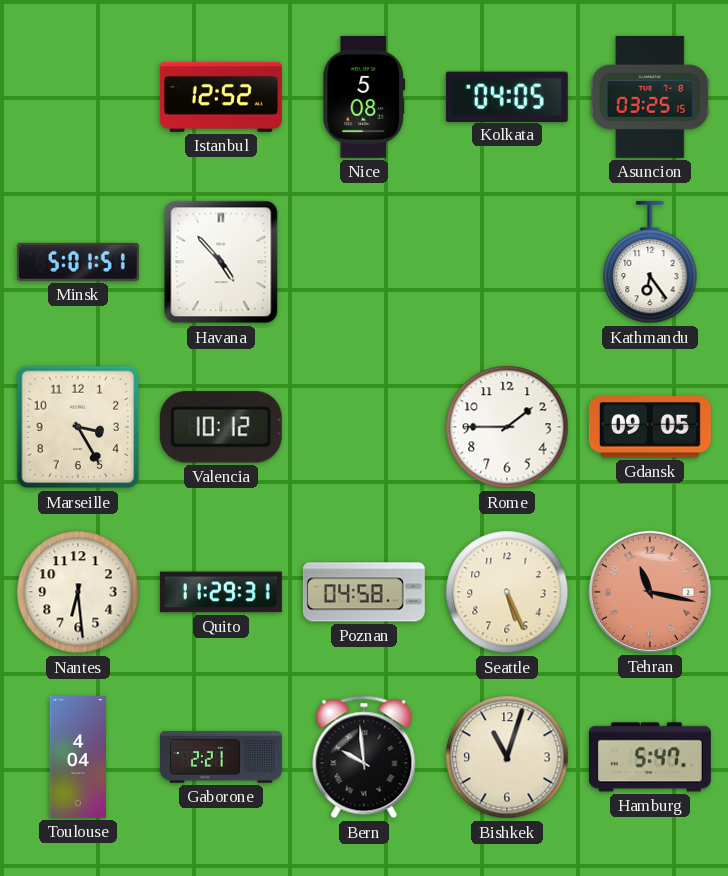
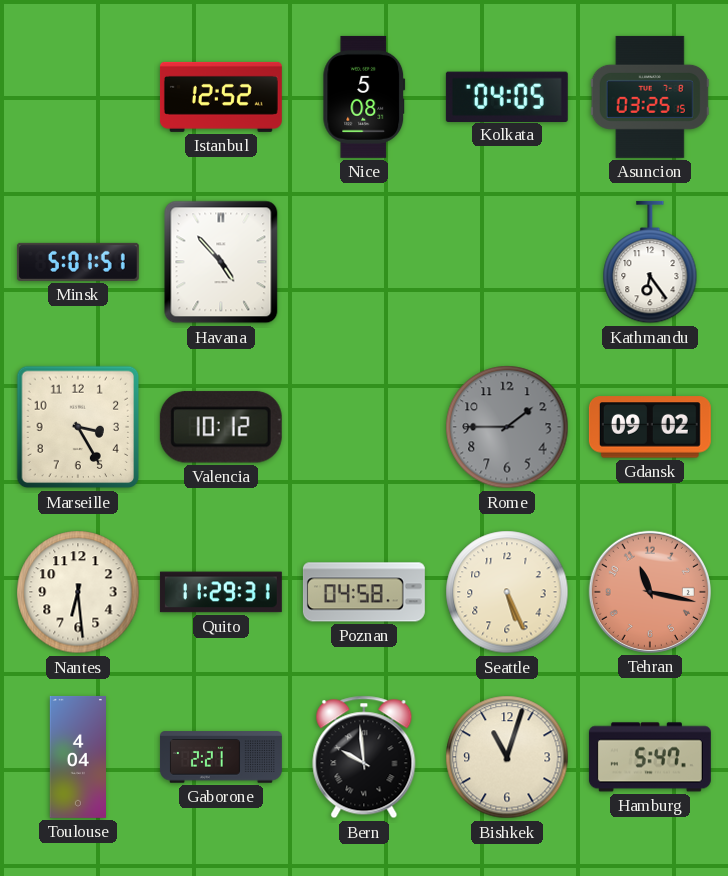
Rome dial: white -> grey (507, 427)
Gdansk: 09:05 -> 09:02 (650, 427)
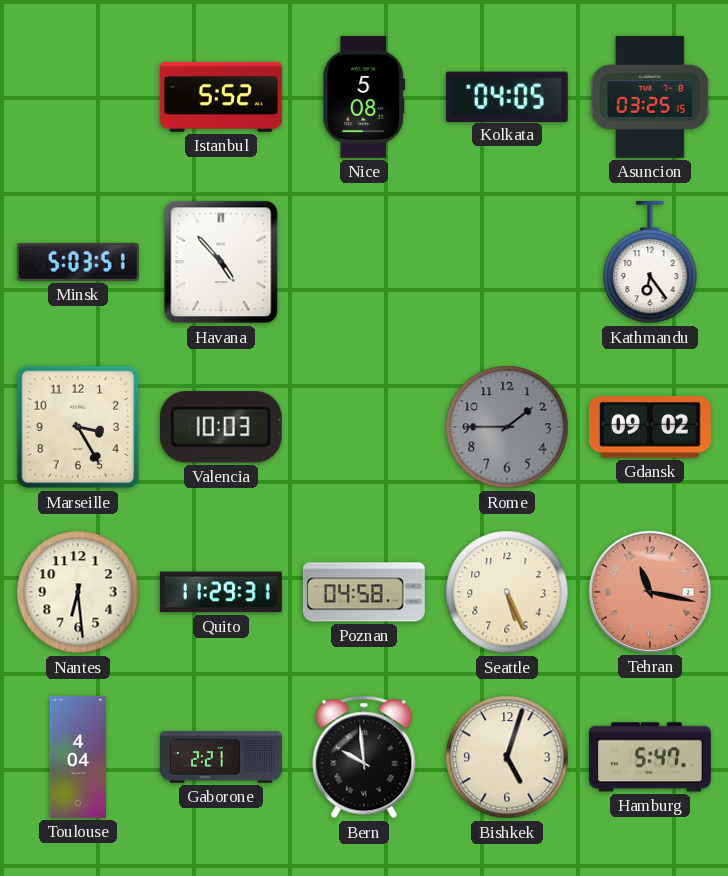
Istanbul: 12:52 -> 5:52 (221, 97)
Minsk: 5:01 -> 5:03 (78, 262)
Valencia: 10:12 -> 10:03 (221, 427)
Bishkek: 11:03 -> 5:03 (507, 757)
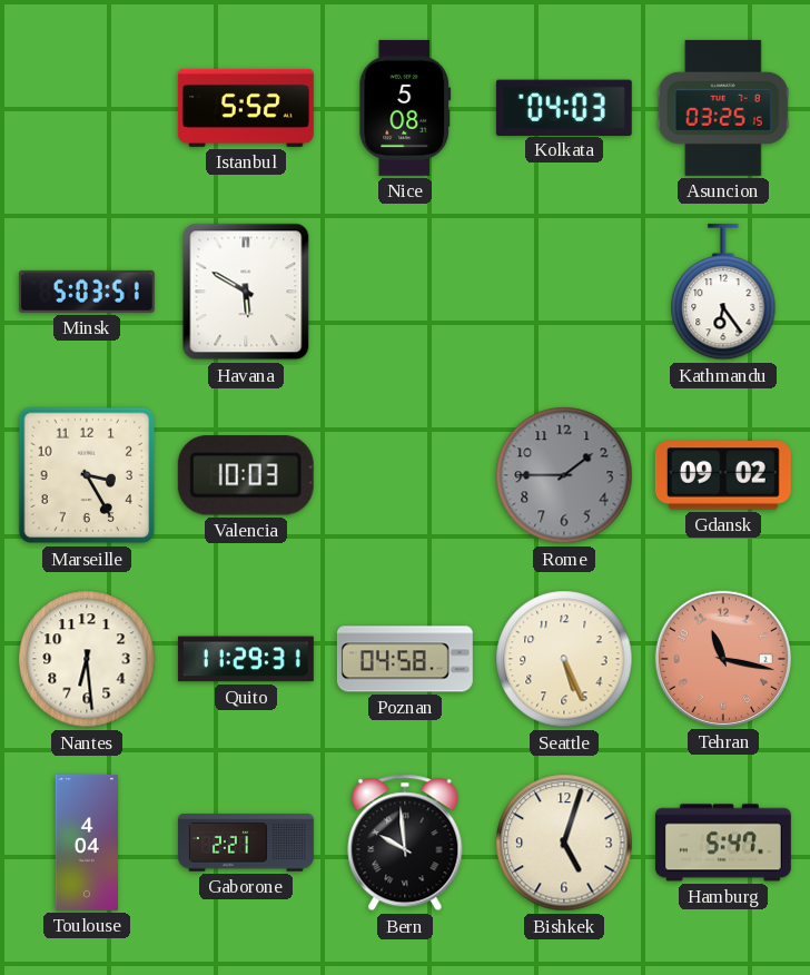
Kolkata: 04:05 -> 04:03 (564, 107)
Havana: 4:53 -> 5:50 (246, 292)
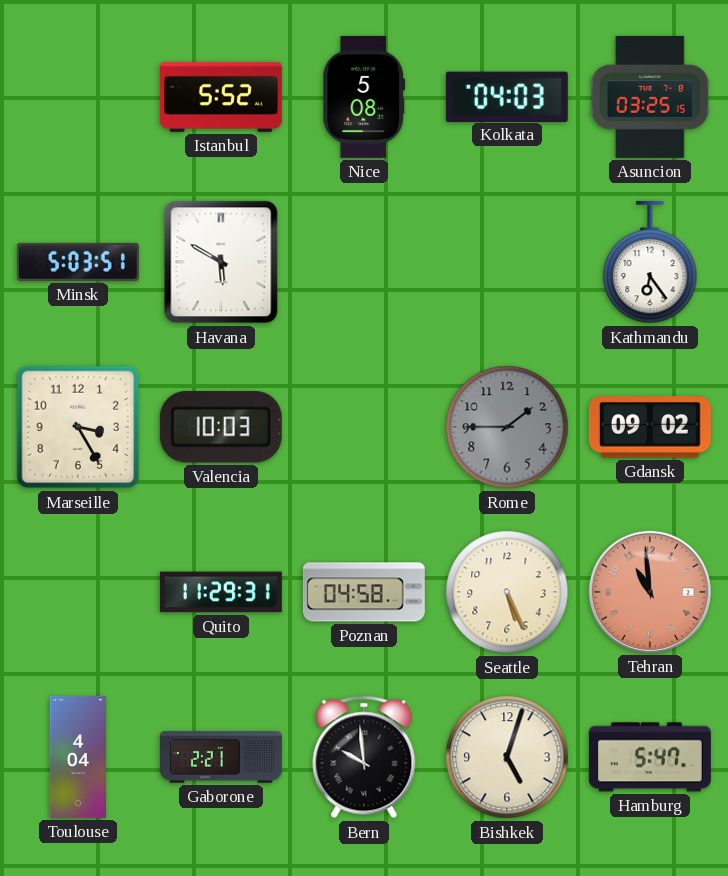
Nantes: 6:29 -> none (87, 659)
Tehran: 11:17 -> 10:59 (650, 592)
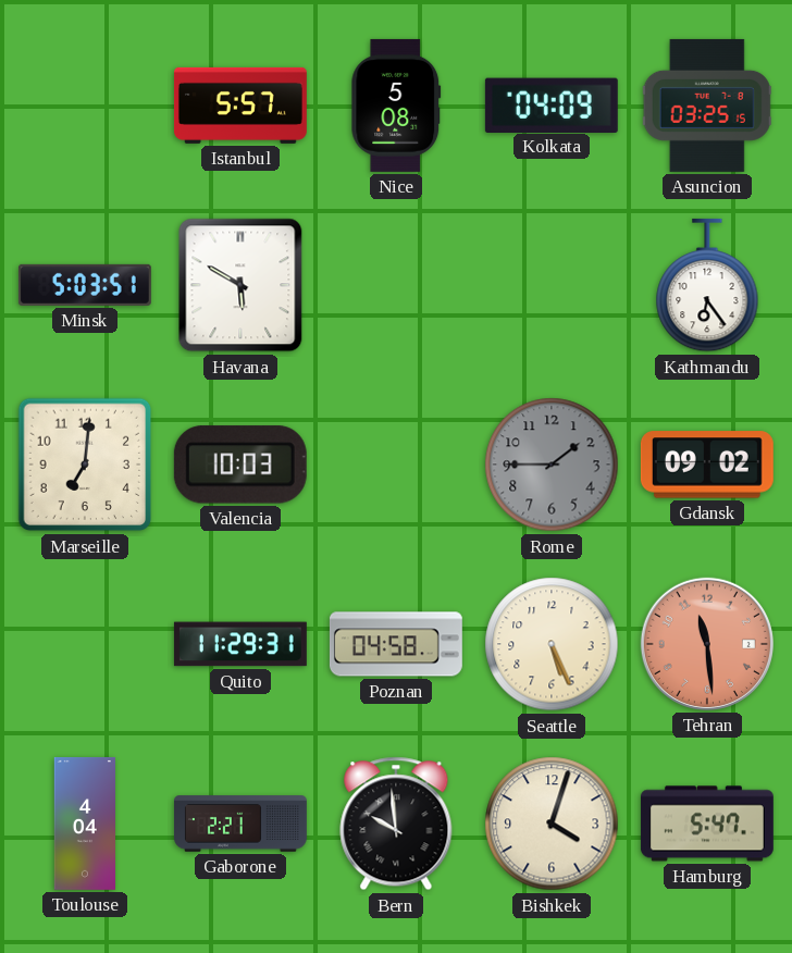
Istanbul: 5:52 -> 5:57 (240, 106)
Kolkata: 04:03 -> 04:09 (552, 104)
Marseille: 3:25 -> 7:01 (85, 465)
Tehran: 10:59 -> 11:29 (707, 644)
Bishkek: 5:03 -> 4:03 (552, 824)
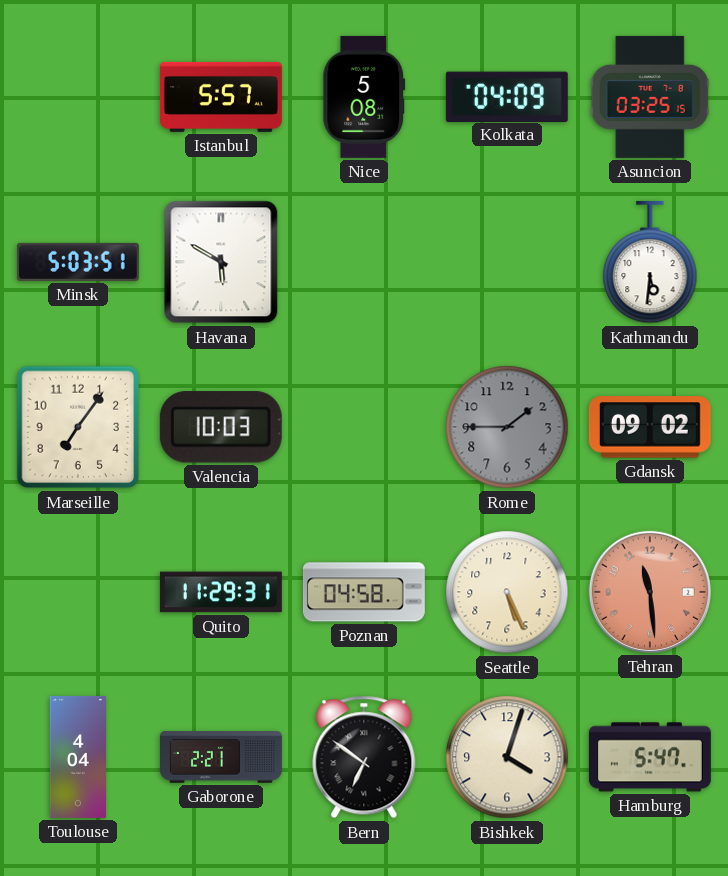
Kathmandu: 6:24 -> 5:31 (650, 262)
Marseille: 7:01 -> 7:06 (78, 427)
Bern: 9:59 -> 6:51 (364, 757)
